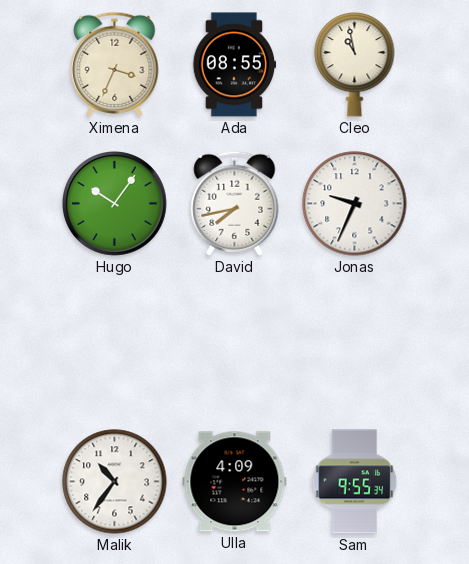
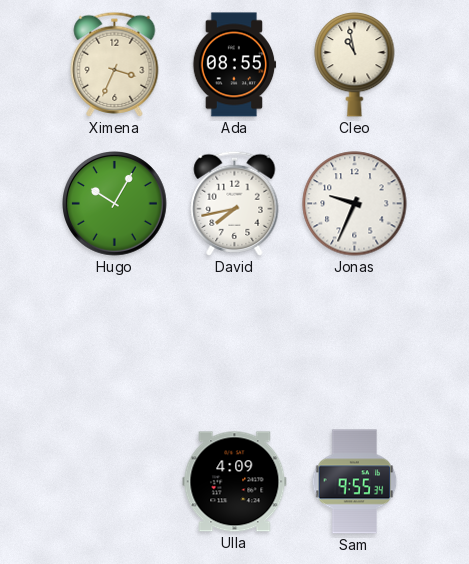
Hugo: 10:06 -> 10:05 (115, 204)
Malik: 10:36 -> none (115, 482)
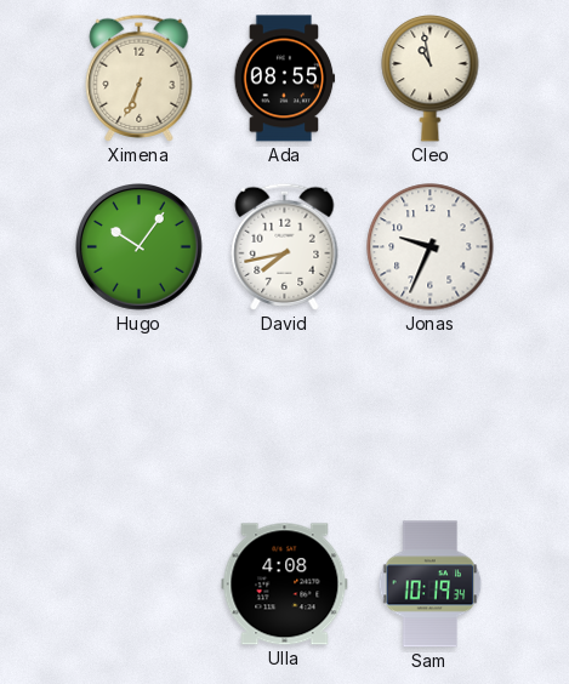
Ximena: 3:34 -> 6:34 (140, 78)
Hugo: 10:05 -> 10:06 (140, 247)
Ulla: 4:09 -> 4:08 (285, 585)
Sam: 9:55 -> 10:19 (431, 585)
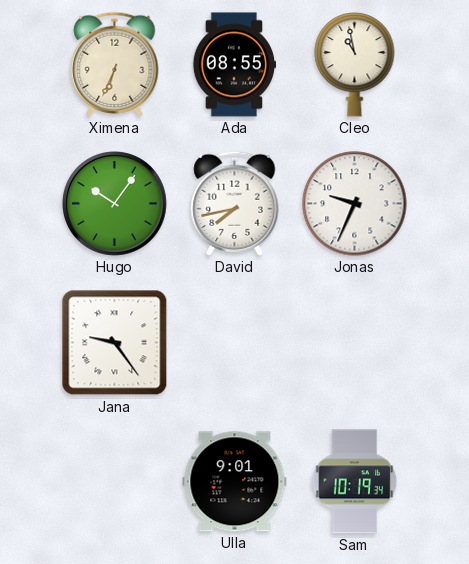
Jana: none -> 9:24 (115, 343)
Ulla: 4:08 -> 9:01 (235, 482)
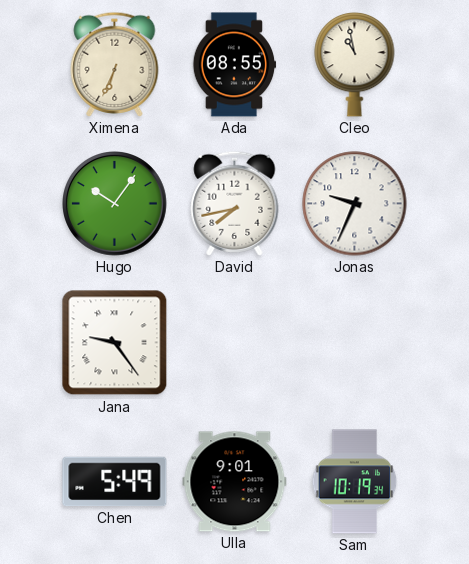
Chen: none -> 5:49 (115, 482)
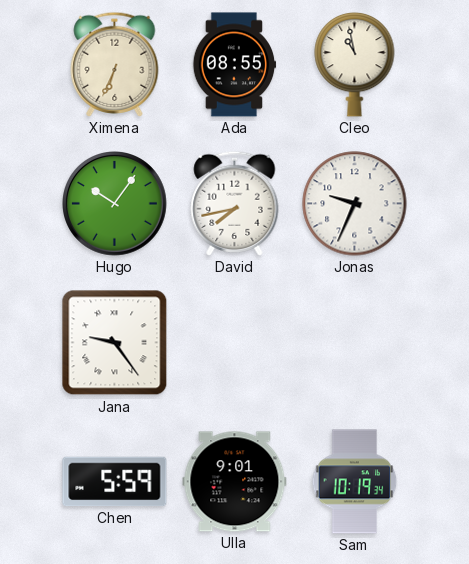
Chen: 5:49 -> 5:59 (115, 482)
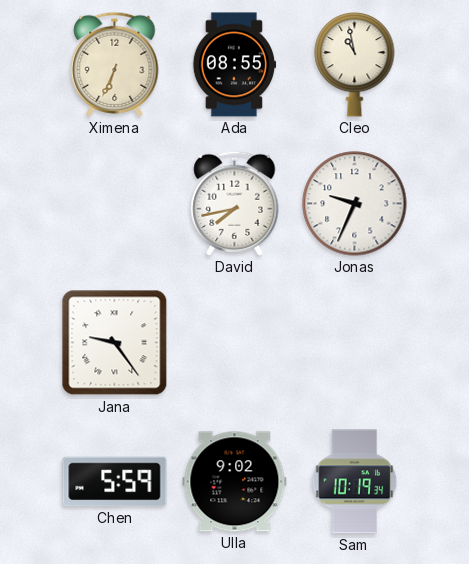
Hugo: 10:06 -> none (115, 204)
Ulla: 9:01 -> 9:02 (235, 482)
